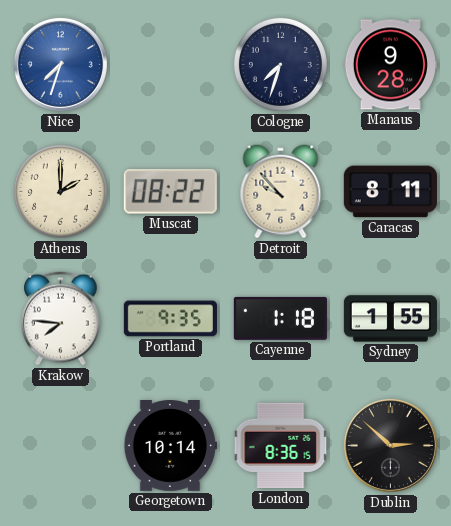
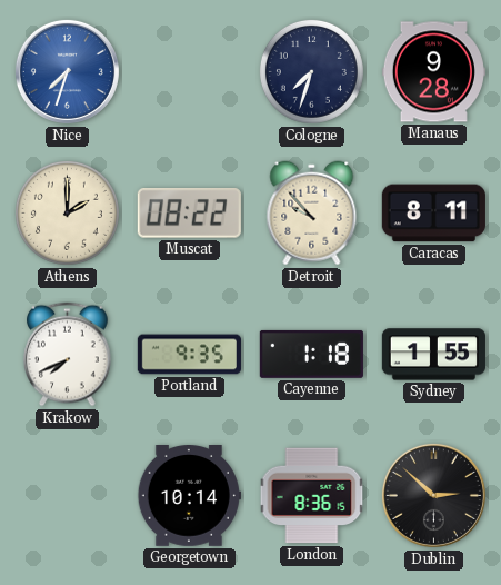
Krakow: 7:46 -> 7:41 (68, 355)
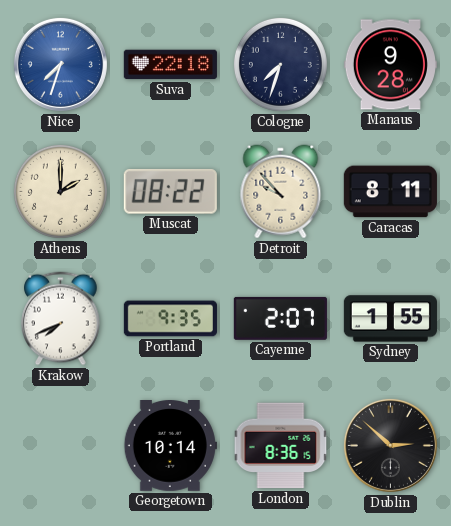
Suva: none -> 22:18 (170, 65)
Cayenne: 1:18 -> 2:07 (280, 318)
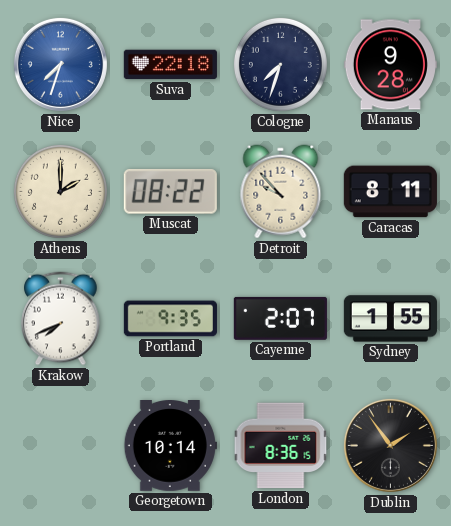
Dublin: 2:52 -> 1:54 (390, 445)
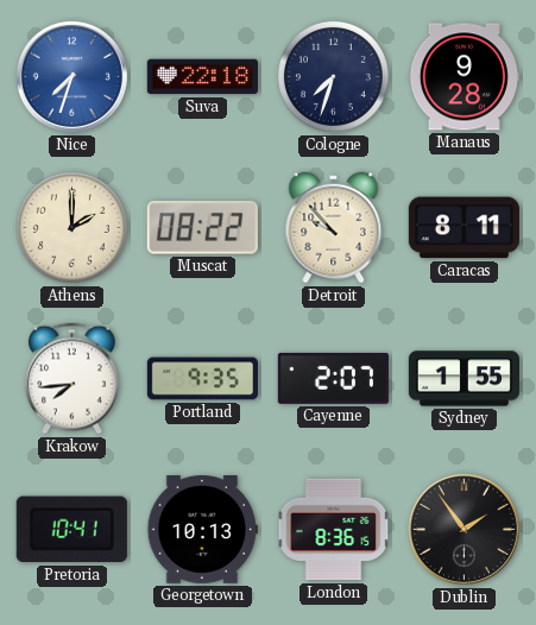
Krakow: 7:41 -> 7:44 (72, 379)
Pretoria: none -> 10:41 (71, 530)
Georgetown: 10:14 -> 10:13 (202, 530)
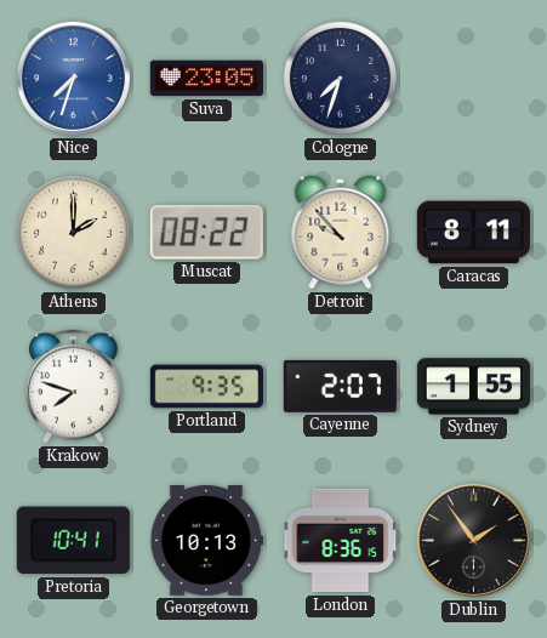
Suva: 22:18 -> 23:05 (206, 79)
Manaus: 9:28 -> none (464, 77)
Krakow: 7:44 -> 7:48 (74, 387)
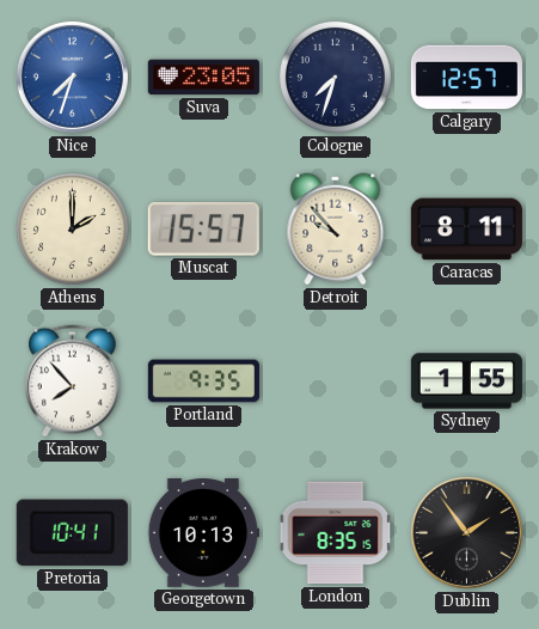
Calgary: none -> 12:57 (466, 78)
Muscat: 08:22 -> 15:57 (203, 228)
Krakow: 7:48 -> 7:53 (73, 381)
Cayenne: 2:07 -> none (340, 386)
London: 8:36 -> 8:35 (336, 533)
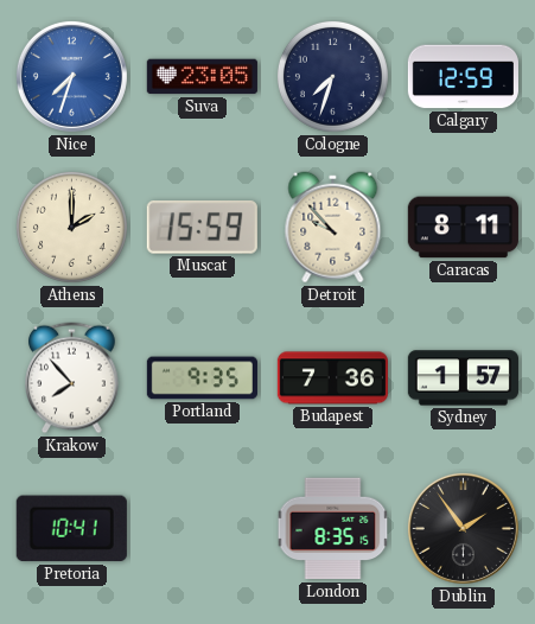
Calgary: 12:57 -> 12:59 (463, 77)
Muscat: 15:57 -> 15:59 (202, 227)
Budapest: none -> 7:36 (332, 378)
Sydney: 1:55 -> 1:57 (463, 378)
Georgetown: 10:13 -> none (203, 533)
